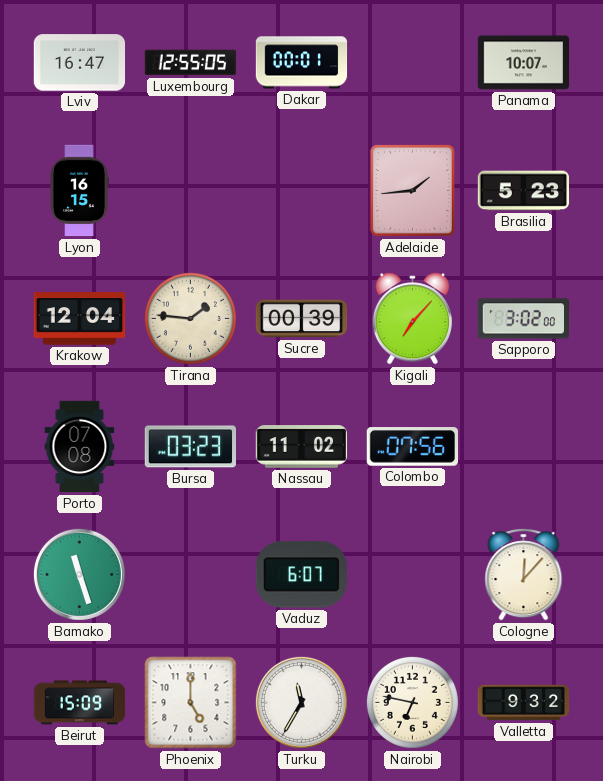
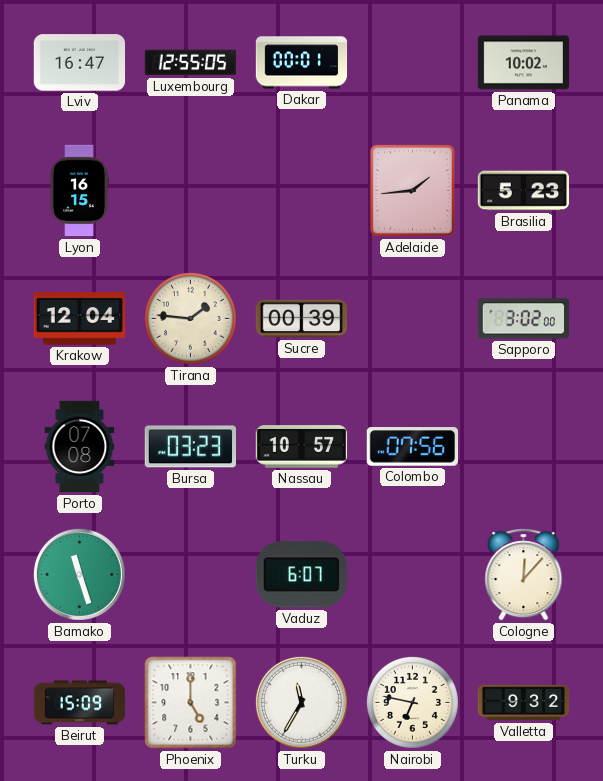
Panama: 10:07 -> 10:02 (524, 63)
Kigali: 7:07 -> none (413, 319)
Nassau: 11:02 -> 10:57 (302, 447)
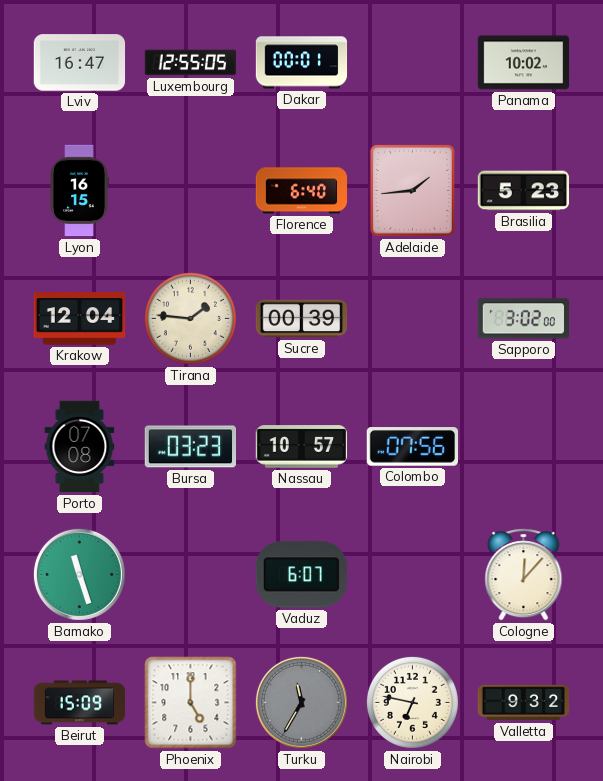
Florence: none -> 6:40 (302, 191)
Turku dial: white -> grey (301, 702)
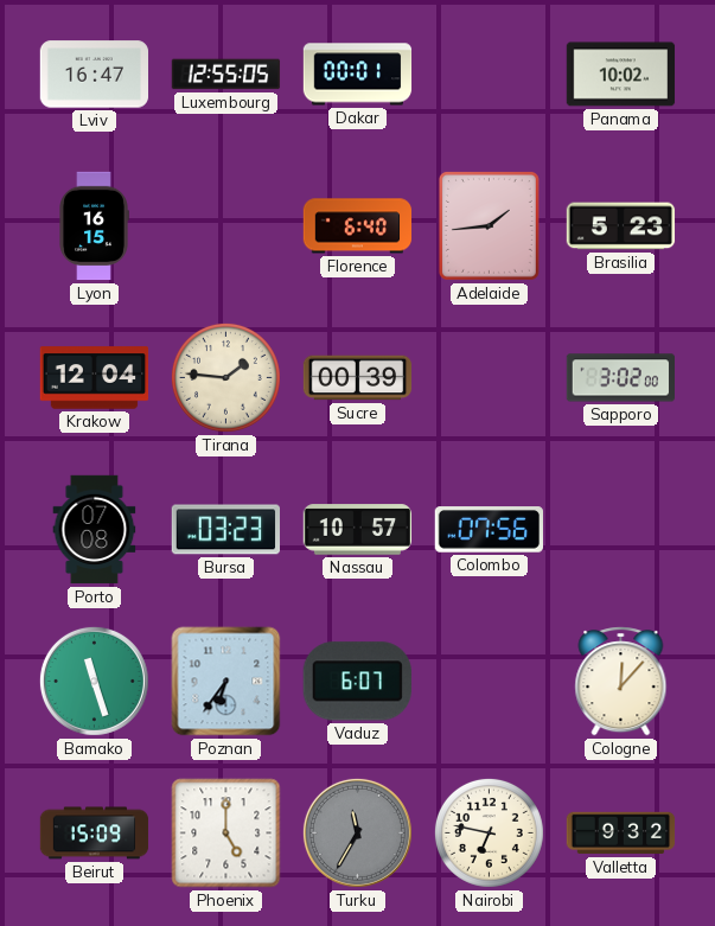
Poznan: none -> 6:36 (226, 682)
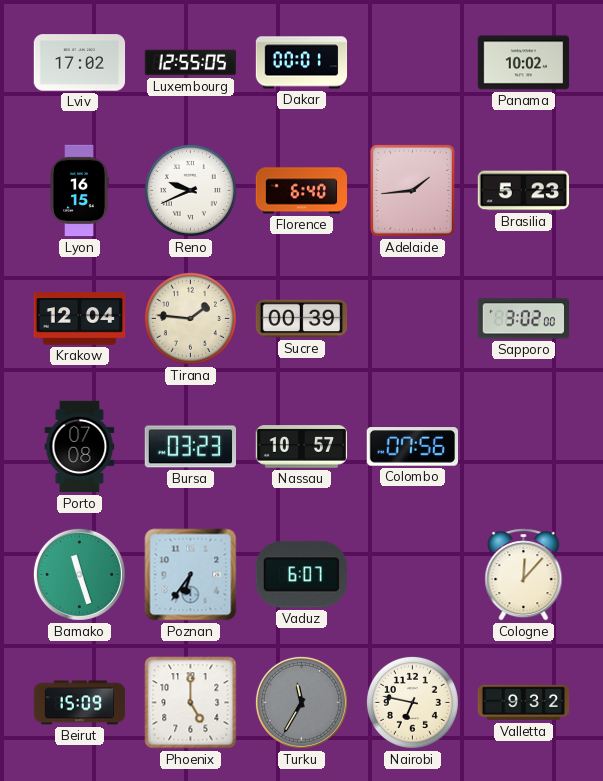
Lviv: 16:47 -> 17:02 (80, 63)
Reno: none -> 9:41 (190, 190)
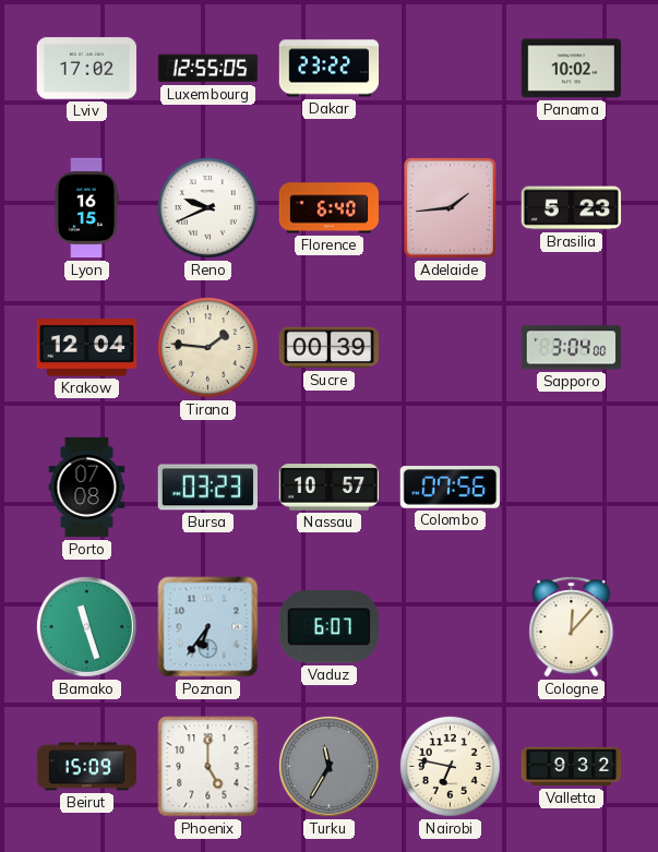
Dakar: 00:01 -> 23:22 (330, 69)
Sapporo: 3:02 -> 3:04 (571, 348)
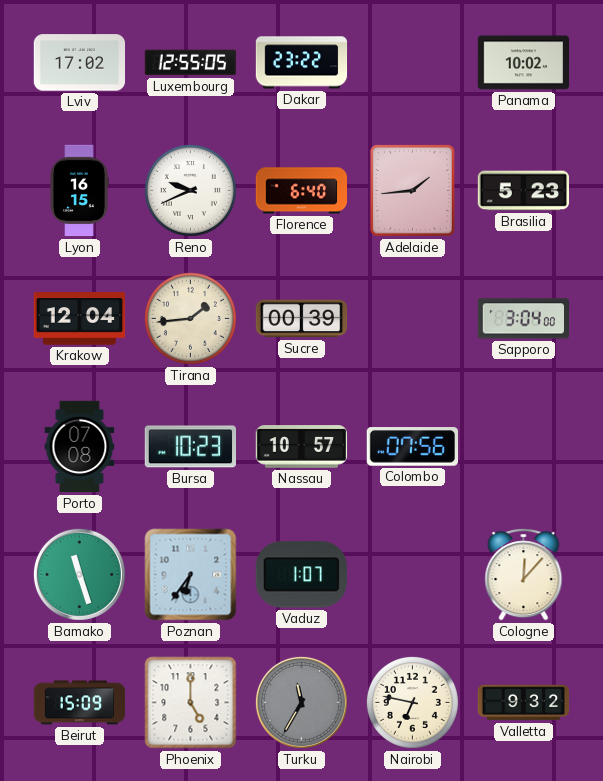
Tirana: 1:46 -> 1:44 (190, 318)
Bursa: 03:23 -> 10:23 (190, 447)
Vaduz: 6:07 -> 1:07 (301, 575)
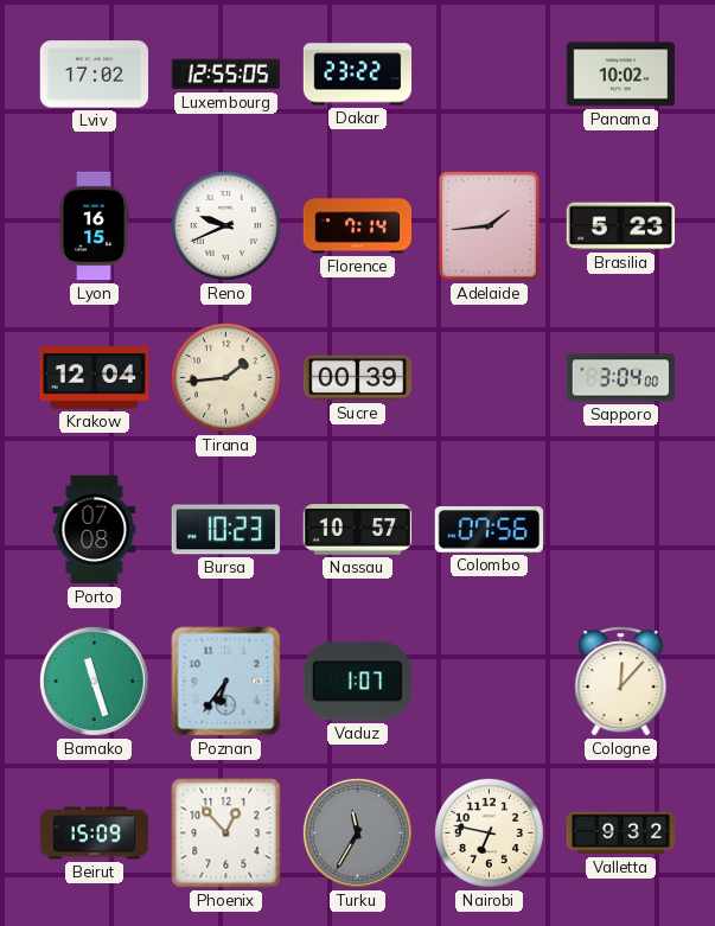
Florence: 6:40 -> 7:14 (358, 226)
Phoenix: 5:00 -> 12:53 (226, 834)
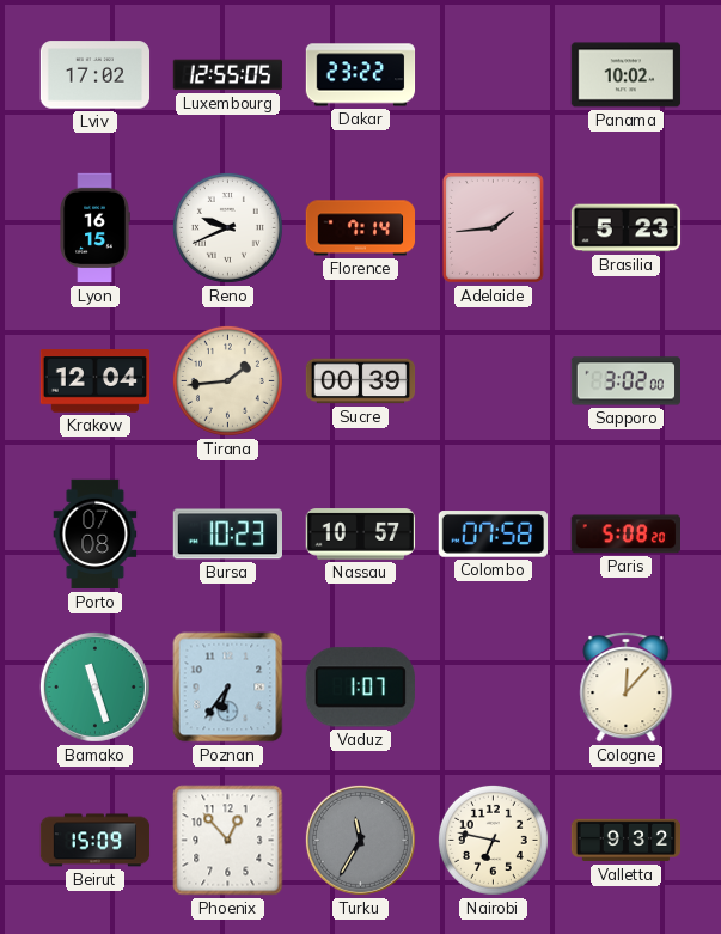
Sapporo: 3:04 -> 3:02 (625, 381)
Colombo: 07:56 -> 07:58 (493, 535)
Paris: none -> 5:08 (625, 535)
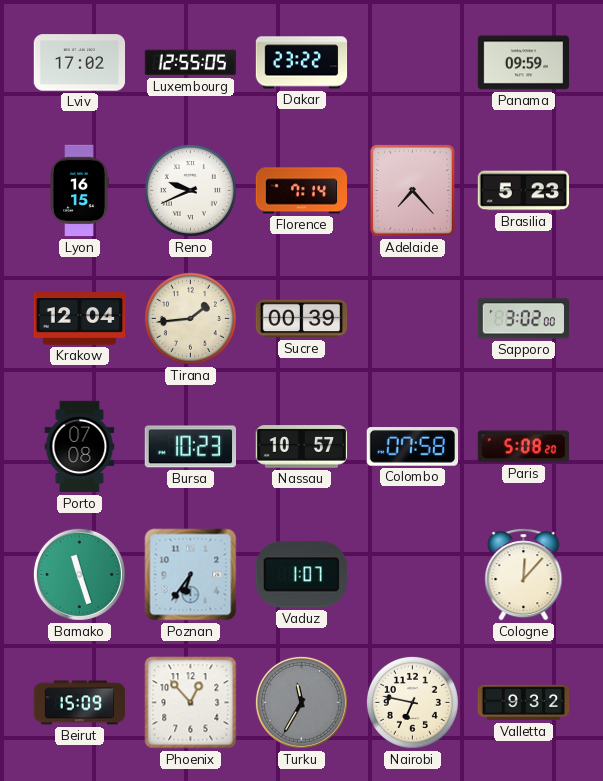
Panama: 10:02 -> 09:59 (524, 63)
Adelaide: 1:44 -> 7:23 (412, 190)
